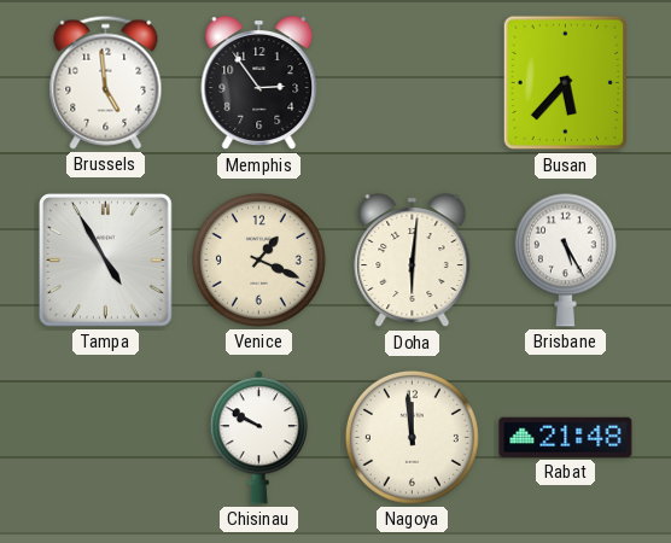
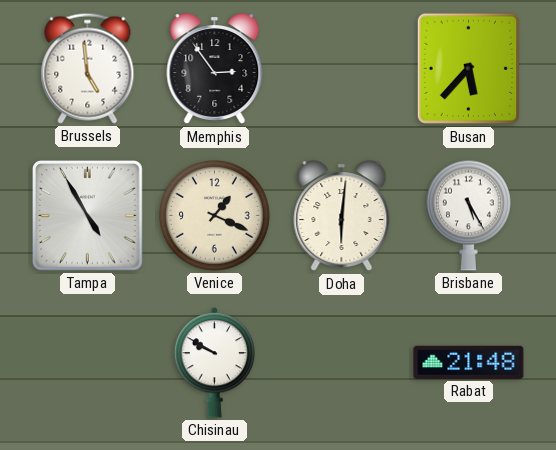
Nagoya: 11:59 -> none (412, 437)
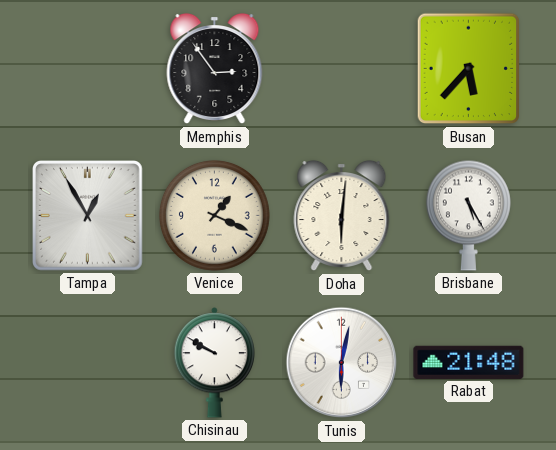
Brussels: 4:59 -> none (88, 68)
Tampa: 4:55 -> 12:55 (88, 216)
Tunis: none -> 6:02 (342, 363)
